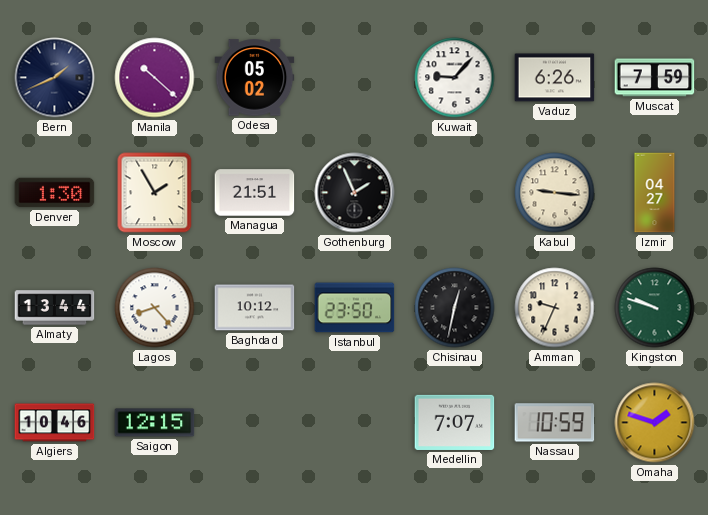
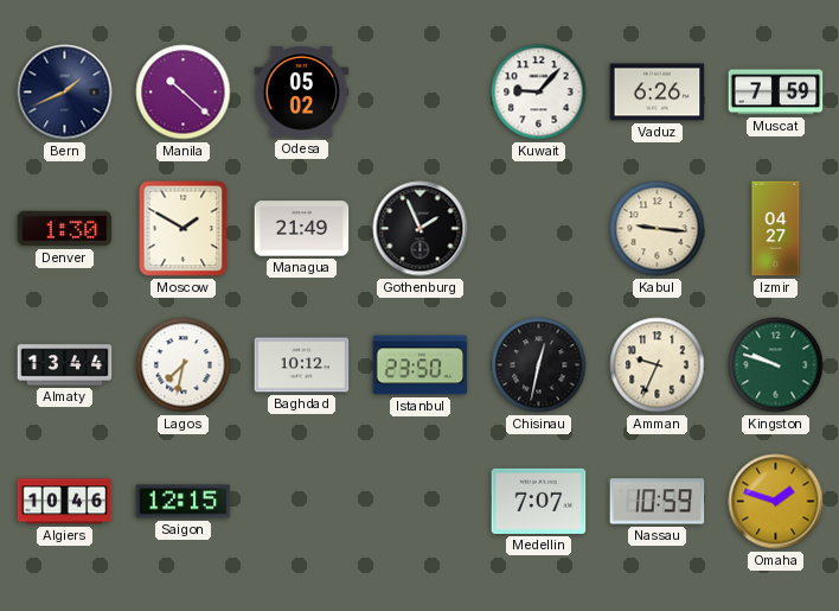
Moscow: 1:55 -> 1:50 (184, 229)
Managua: 21:51 -> 21:49 (302, 229)
Lagos: 8:23 -> 7:32 (184, 365)
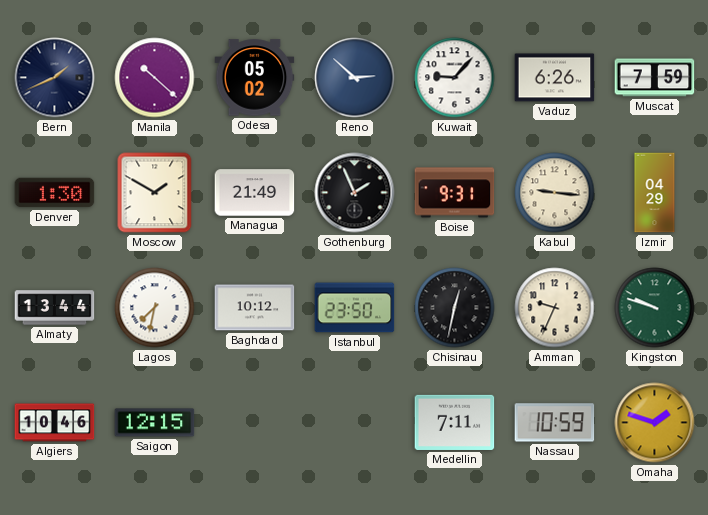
Reno: none -> 2:52 (355, 78)
Boise: none -> 9:31 (455, 193)
Izmir: 04:27 -> 04:29 (655, 193)
Medellin: 7:07 -> 7:11 (455, 422)
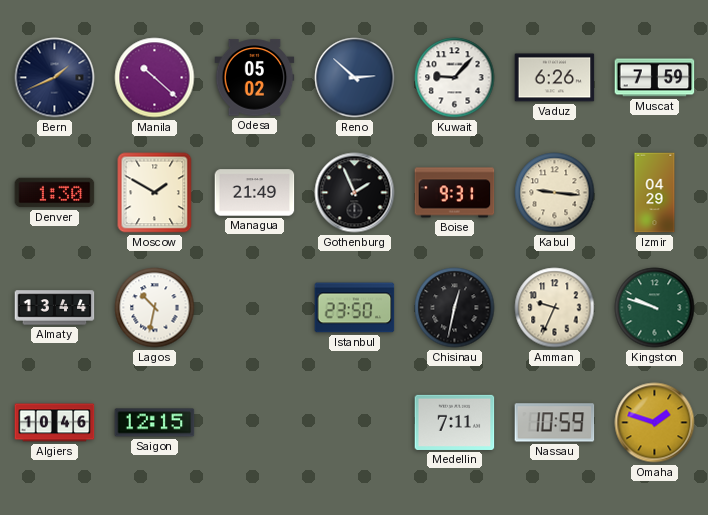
Lagos: 7:32 -> 10:32 (155, 308)
Baghdad: 10:12 -> none (255, 308)
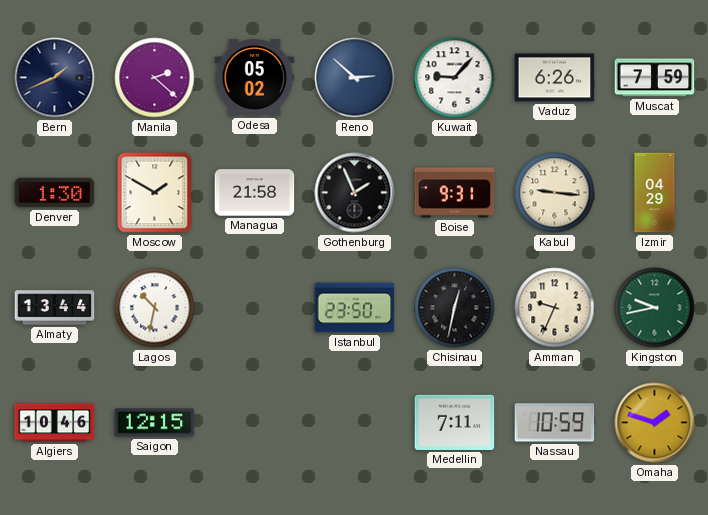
Manila: 10:22 -> 2:22 (155, 78)
Managua: 21:49 -> 21:58 (255, 193)
Kingston: 9:48 -> 9:43 (655, 308)
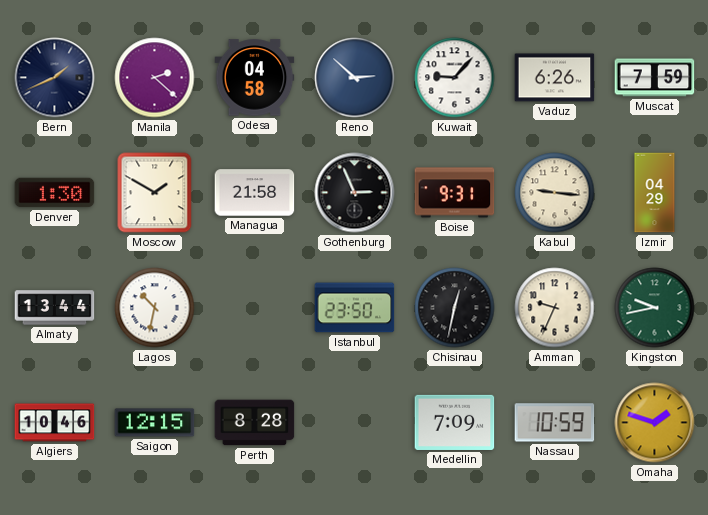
Odesa: 05:02 -> 04:58 (255, 78)
Gothenburg: 1:56 -> 2:56 (355, 193)
Perth: none -> 8:28 (255, 423)
Medellin: 7:11 -> 7:09 (455, 422)
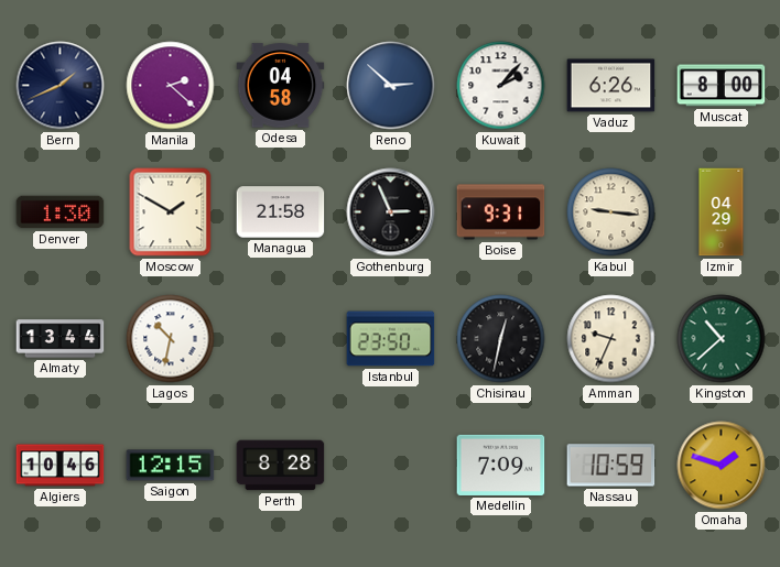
Kuwait: 9:07 -> 2:07 (501, 86)
Muscat: 7:59 -> 8:00 (722, 86)
Kingston: 9:43 -> 10:38 (722, 339)
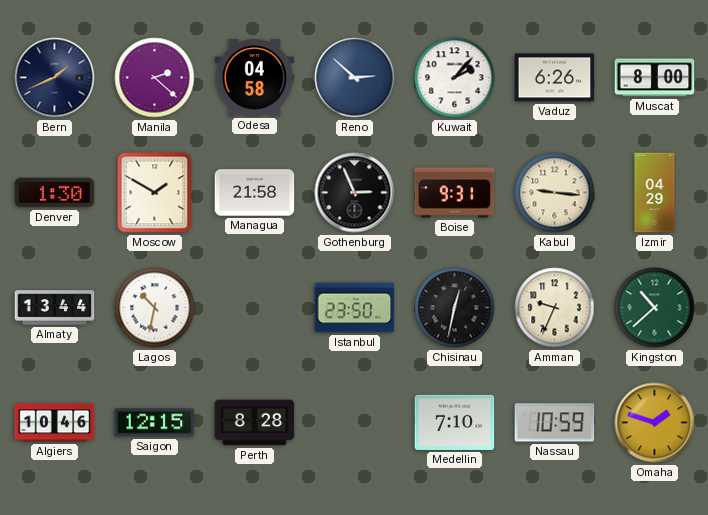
Medellin: 7:09 -> 7:10 (455, 422)
